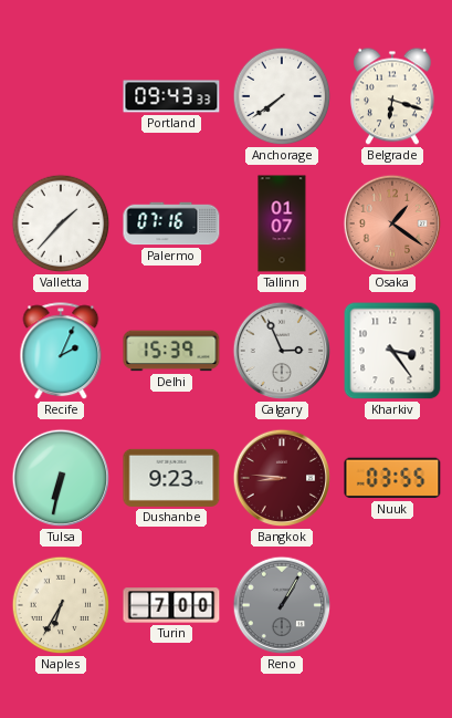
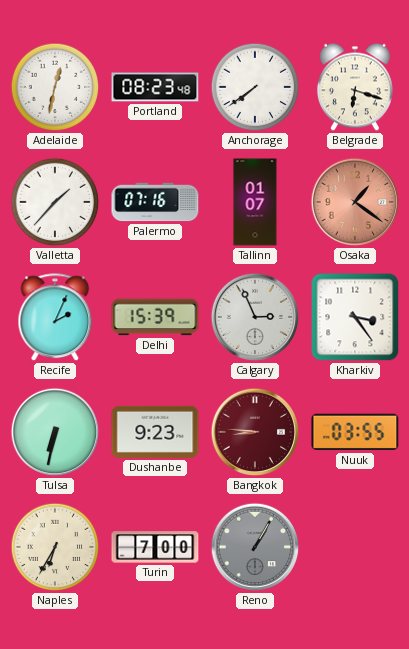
Adelaide: none -> 12:32 (55, 87)
Portland: 09:43 -> 08:23 (155, 87)
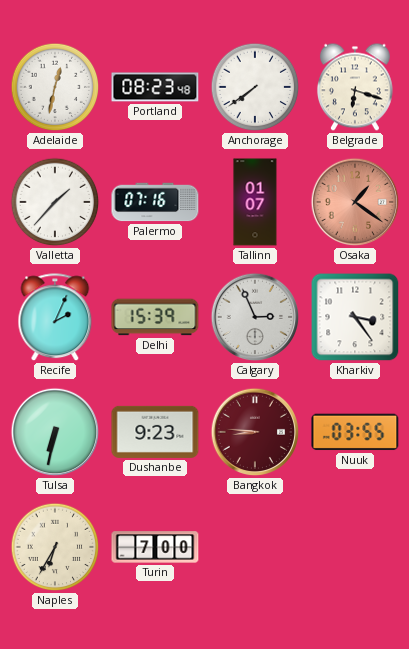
Reno: 1:05 -> none (255, 547)
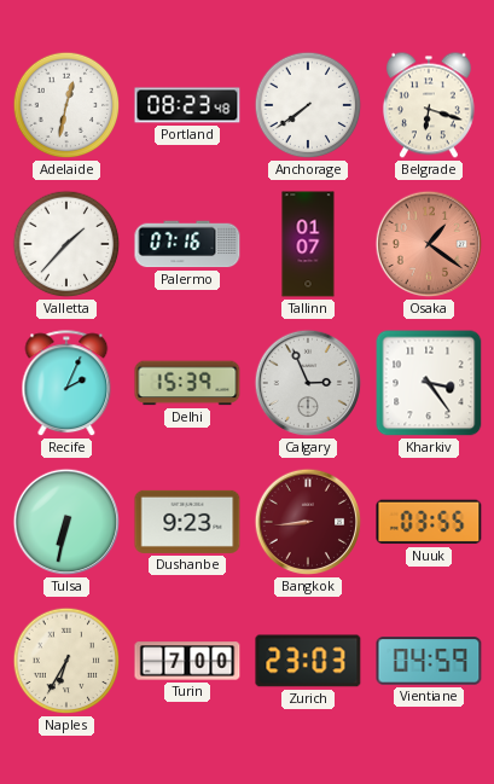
Bangkok: 8:46 -> 8:44 (308, 522)
Zurich: none -> 23:03 (308, 661)
Vientiane: none -> 04:59 (429, 661)
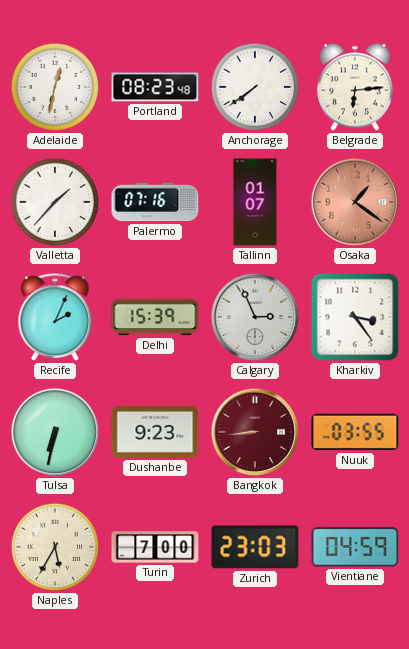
Belgrade: 6:18 -> 6:14 (355, 87)
Naples: 6:35 -> 5:35 (55, 547)
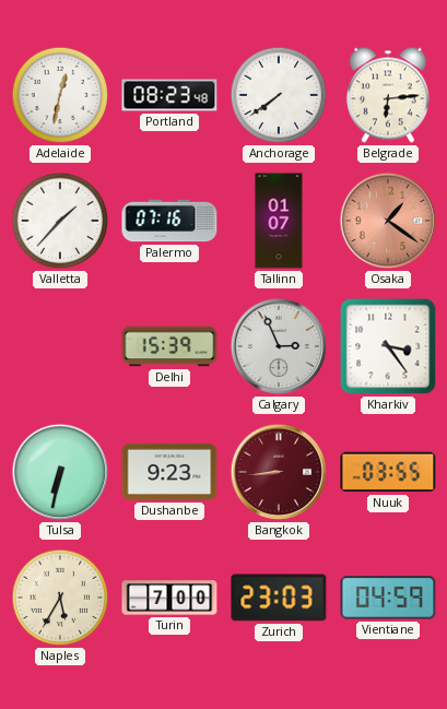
Recife: 2:04 -> none (55, 318)
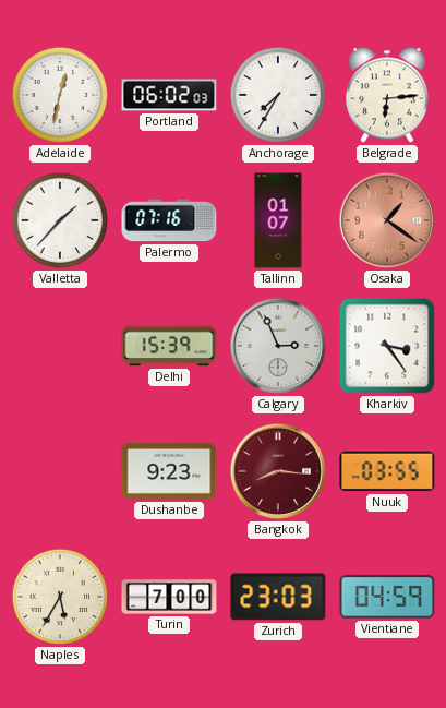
Portland: 08:23 -> 06:02 (169, 95)
Anchorage: 7:39 -> 7:35 (278, 95)
Tulsa: 6:32 -> none (60, 472)
Bangkok: 8:44 -> 8:16 (278, 471)
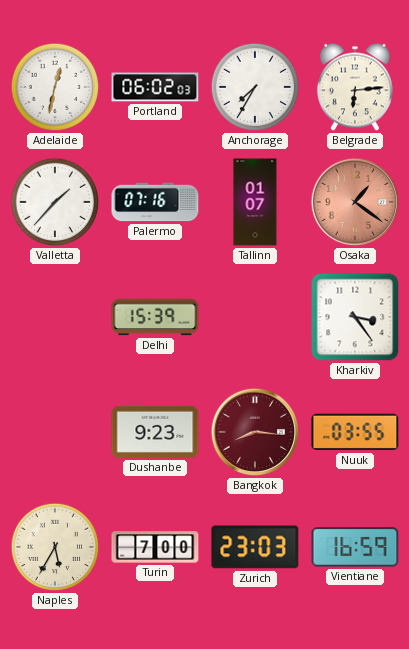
Calgary: 2:56 -> none (278, 346)
Vientiane: 04:59 -> 16:59 (355, 547)
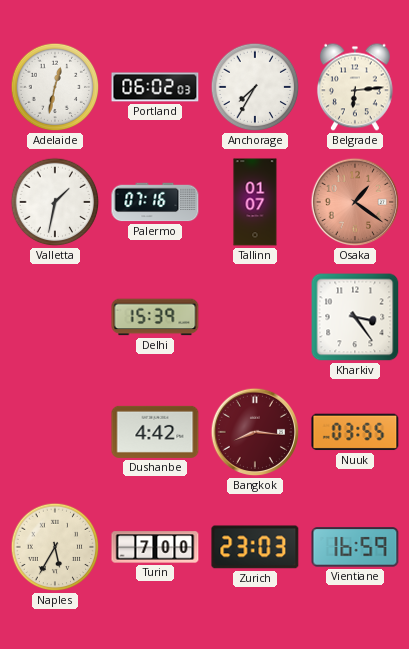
Valletta: 1:37 -> 1:32 (55, 202)
Dushanbe: 9:23 -> 4:42 (155, 432)
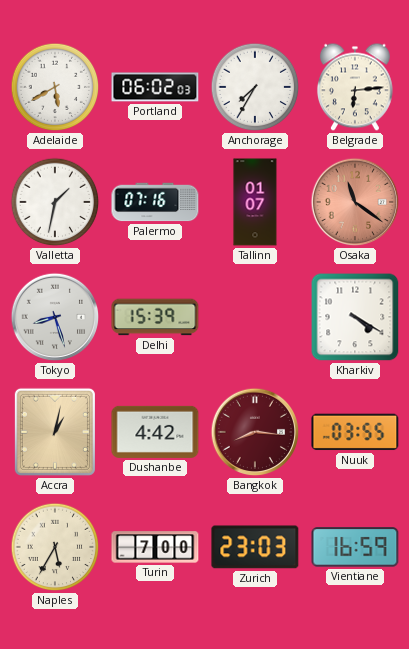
Adelaide: 12:32 -> 5:40 (55, 87)
Osaka: 1:21 -> 11:21 (355, 202)
Tokyo: none -> 8:27 (55, 317)
Kharkiv: 3:24 -> 4:20 (355, 317)
Accra: none -> 1:02 (55, 432)
